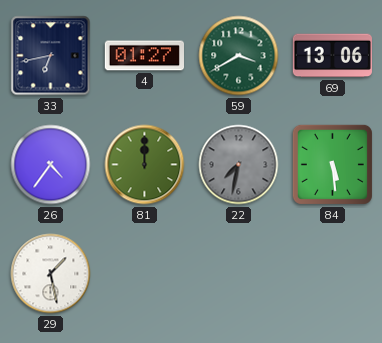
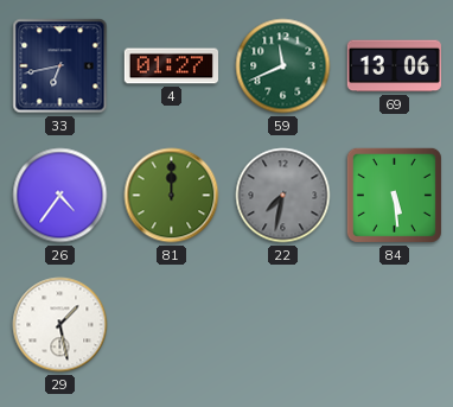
59: 3:40 -> 11:41 (283, 66)
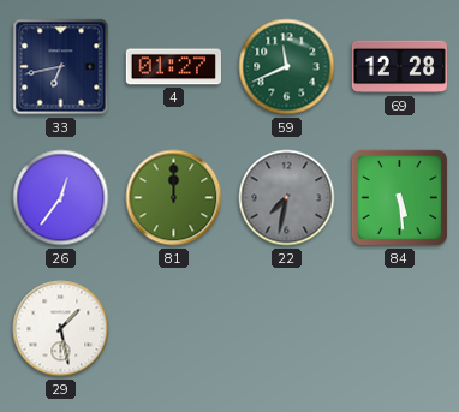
69: 13:06 -> 12:28 (399, 67)
26: 4:36 -> 12:36 (61, 198)
